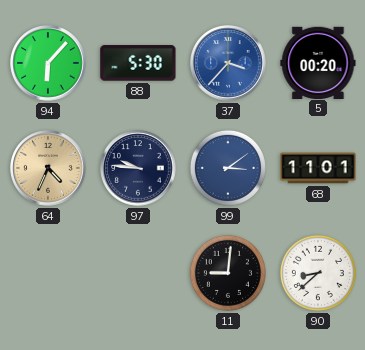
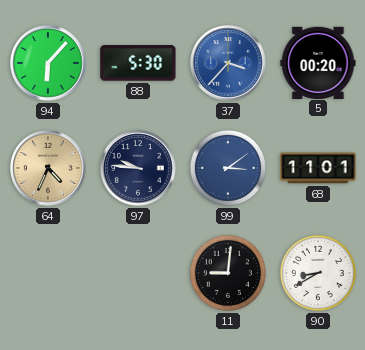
90: 8:38 -> 8:40 (318, 273)
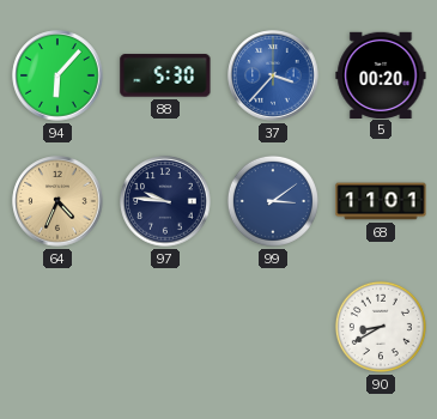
11: 9:01 -> none (228, 273)
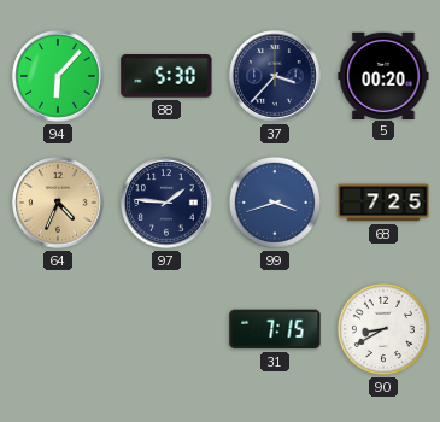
37 dial: blue -> navy (275, 76)
97: 9:46 -> 1:46 (166, 203)
99: 3:09 -> 3:42 (275, 203)
68: 11:01 -> 7:25 (383, 203)
31: none -> 7:15 (275, 329)
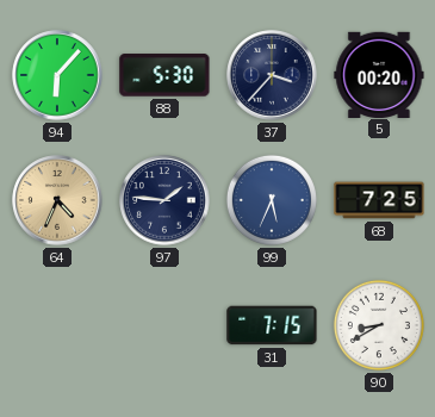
99: 3:42 -> 5:34 (272, 200)
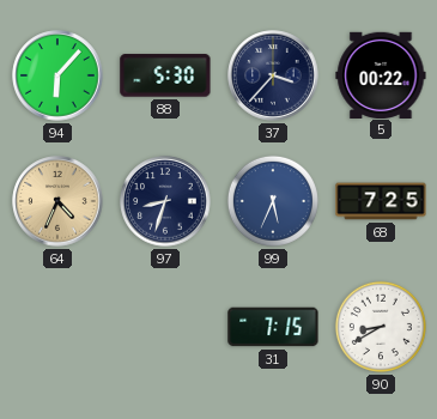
5: 00:20 -> 00:22 (381, 74)
97: 1:46 -> 8:33 (165, 201)
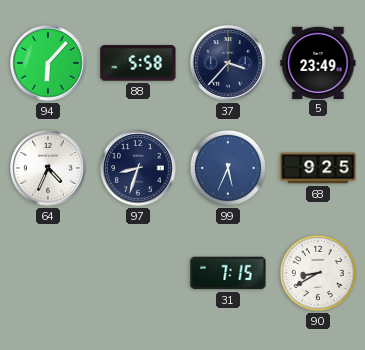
88: 5:30 -> 5:58 (138, 63)
5: 00:22 -> 23:49 (318, 62)
64 dial: champagne -> white (48, 168)
68: 7:25 -> 9:25 (318, 168)
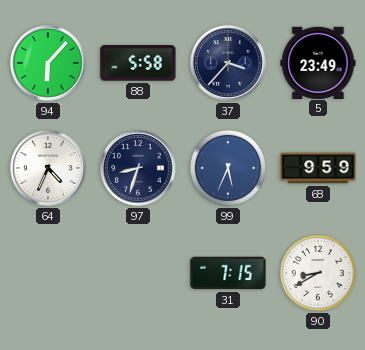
68: 9:25 -> 9:59 (318, 168)
